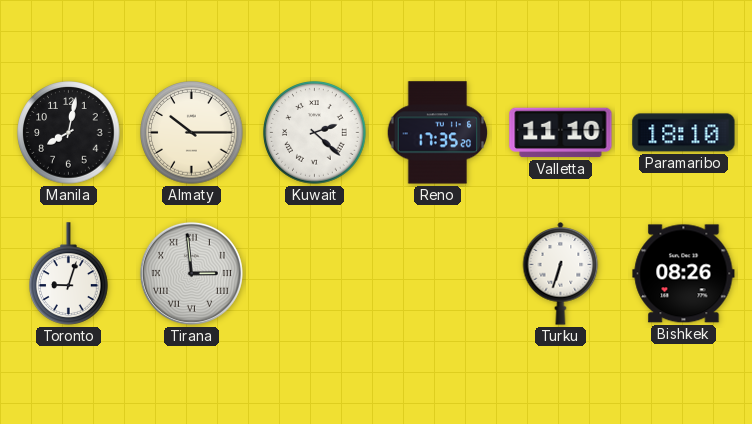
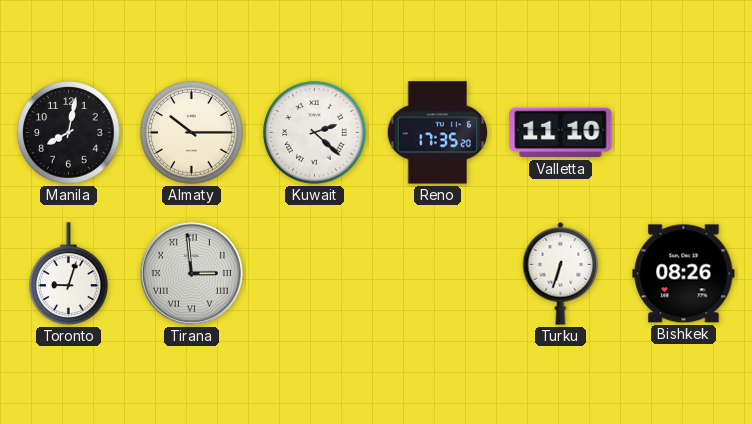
Paramaribo: 18:10 -> none (684, 133)
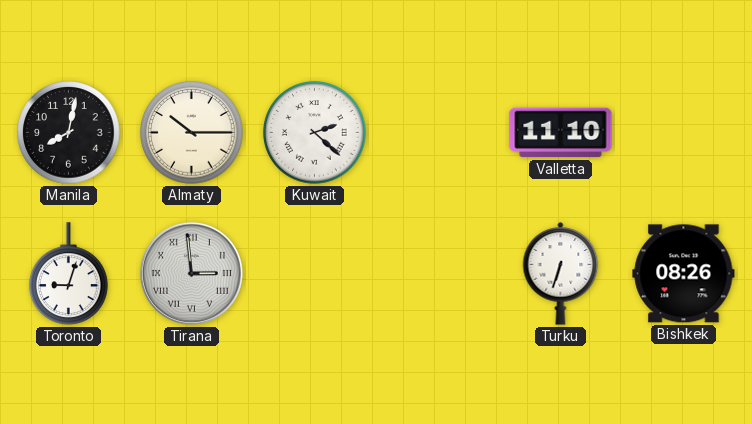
Reno: 17:35 -> none (438, 133)
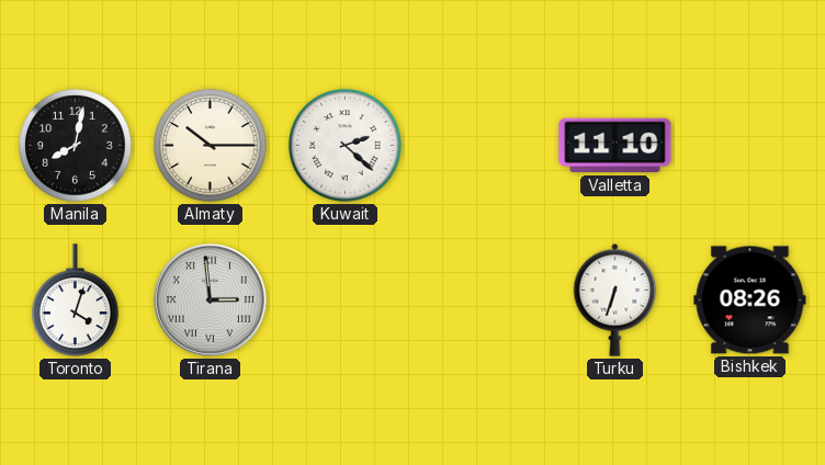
Toronto: 9:03 -> 4:03 (76, 300)
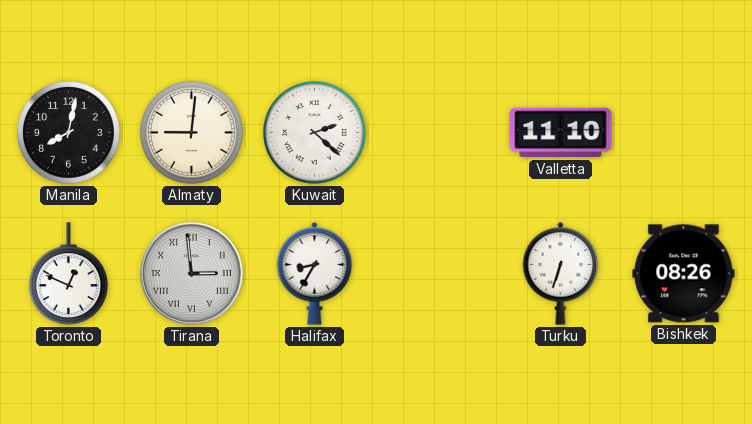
Almaty: 10:15 -> 9:01 (192, 133)
Toronto: 4:03 -> 12:49 (69, 274)
Halifax: none -> 8:35 (315, 274)
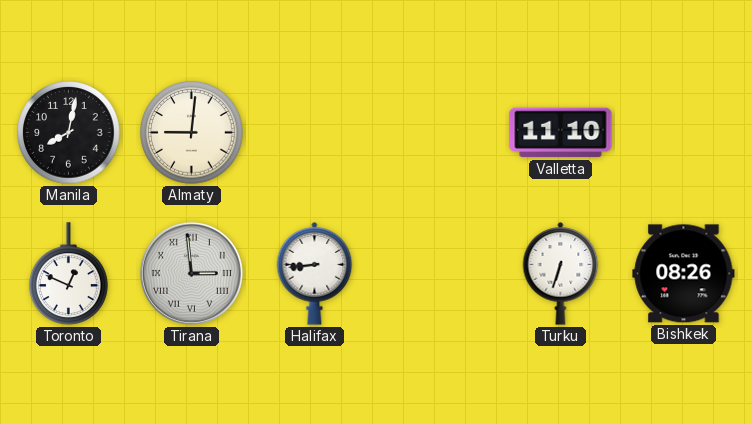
Kuwait: 2:22 -> none (315, 133)
Halifax: 8:35 -> 8:44 (315, 274)
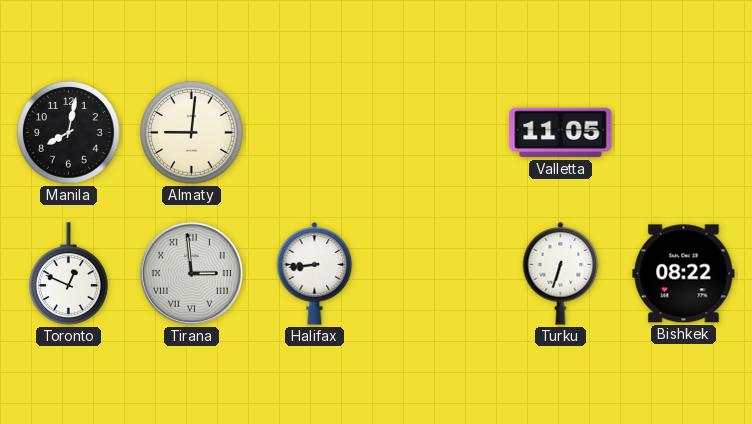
Valletta: 11:10 -> 11:05 (561, 133)
Bishkek: 08:26 -> 08:22 (684, 274)
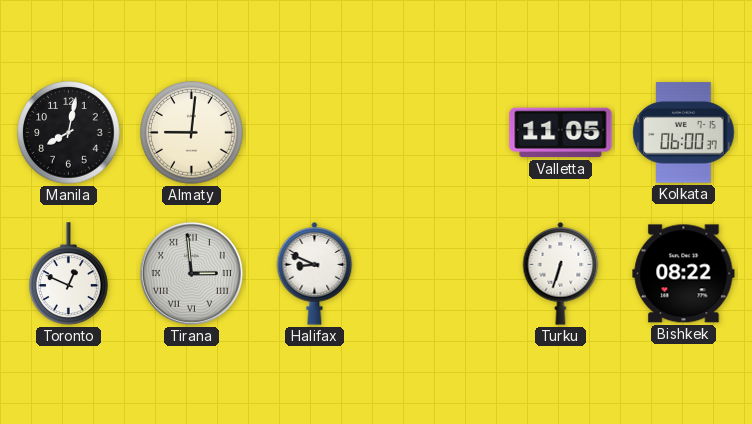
Kolkata: none -> 06:00 (684, 133)
Halifax: 8:44 -> 8:49 (315, 274)
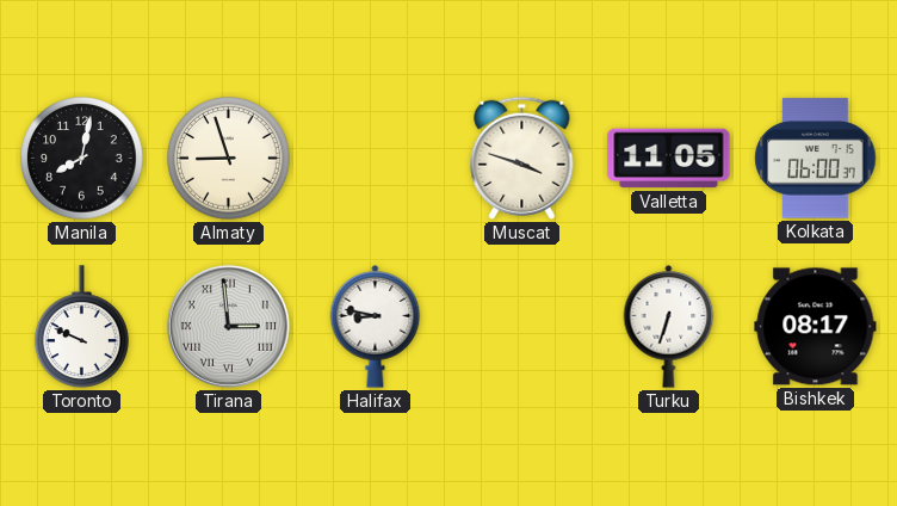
Almaty: 9:01 -> 8:57 (229, 159)
Muscat: none -> 3:48 (522, 158)
Toronto: 12:49 -> 9:49 (82, 327)
Halifax: 8:49 -> 8:47 (376, 327)
Bishkek: 08:22 -> 08:17 (816, 327)
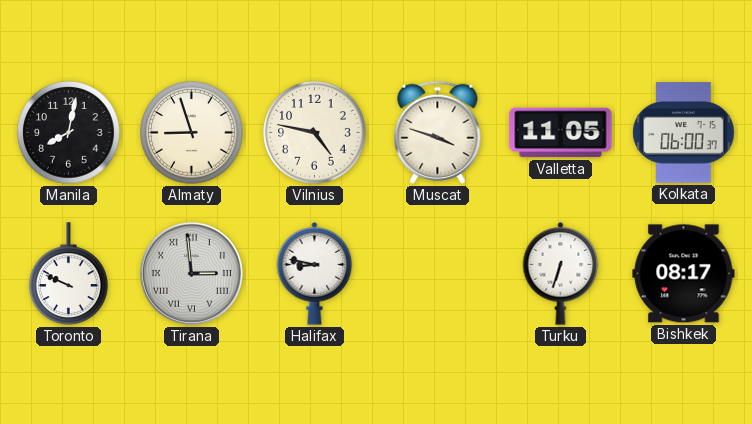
Vilnius: none -> 4:47 (315, 133)
